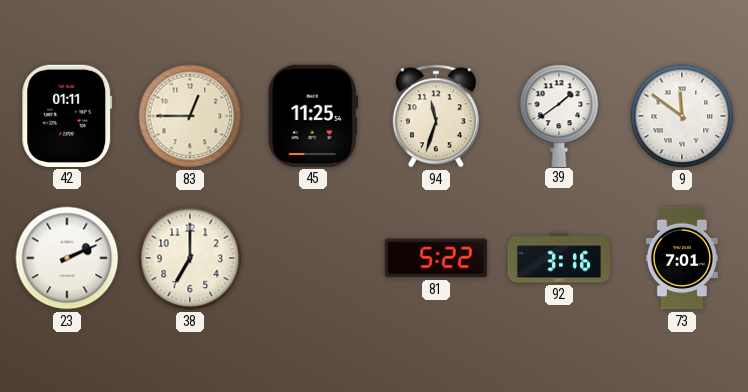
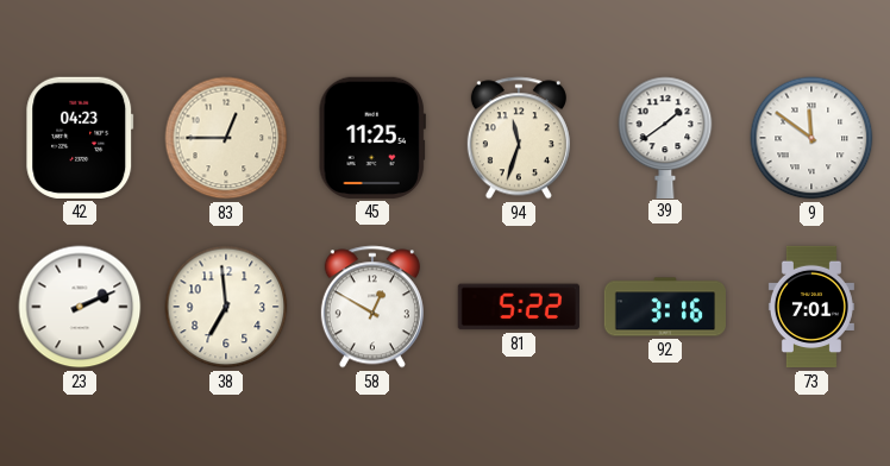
42: 01:11 -> 04:23 (80, 138)
38: 7:00 -> 6:59 (226, 307)
58: none -> 12:50 (372, 307)
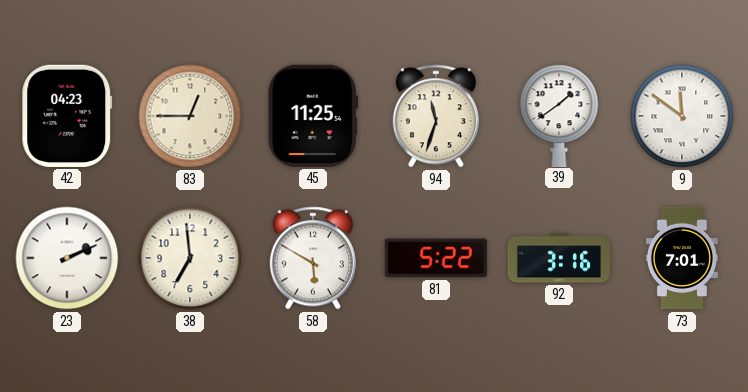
58: 12:50 -> 5:50 (313, 258)
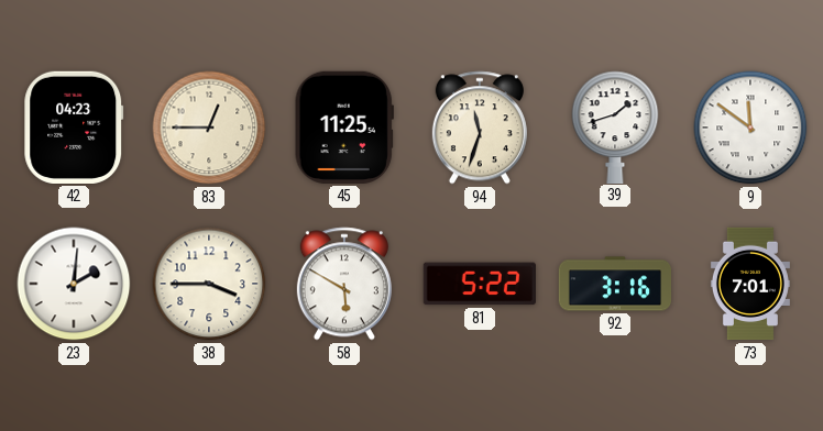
39: 1:39 -> 1:42 (615, 126)
23: 2:11 -> 2:01 (74, 284)
38: 6:59 -> 3:45 (209, 284)
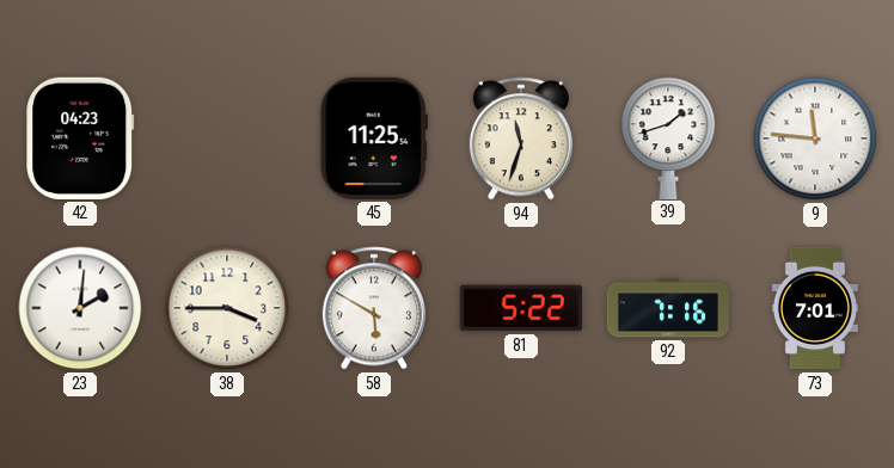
83: 12:45 -> none (209, 128)
9: 11:51 -> 11:46 (815, 138)
92: 3:16 -> 7:16 (667, 308)
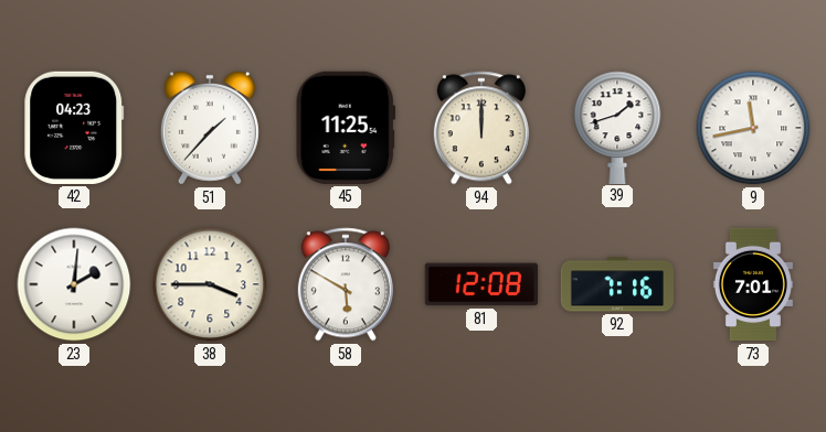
51: none -> 1:37 (210, 128)
94: 11:33 -> 12:00 (481, 128)
9: 11:46 -> 11:43 (753, 128)
81: 5:22 -> 12:08 (481, 284)
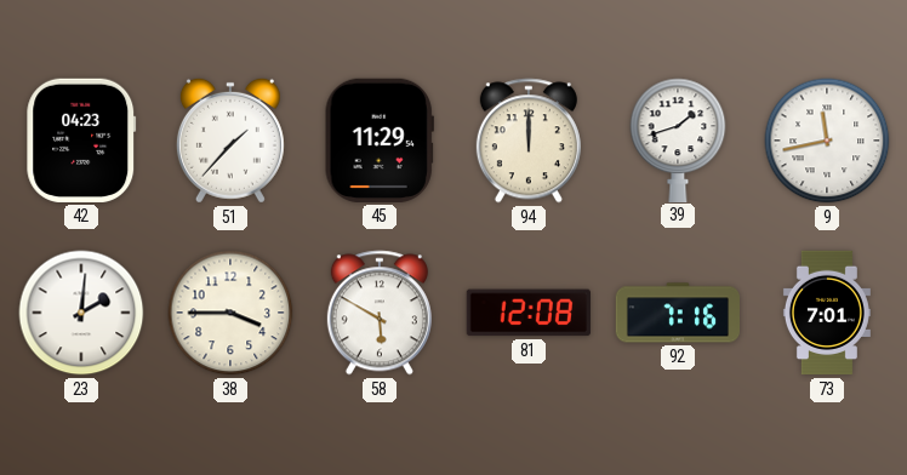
45: 11:25 -> 11:29 (380, 141)
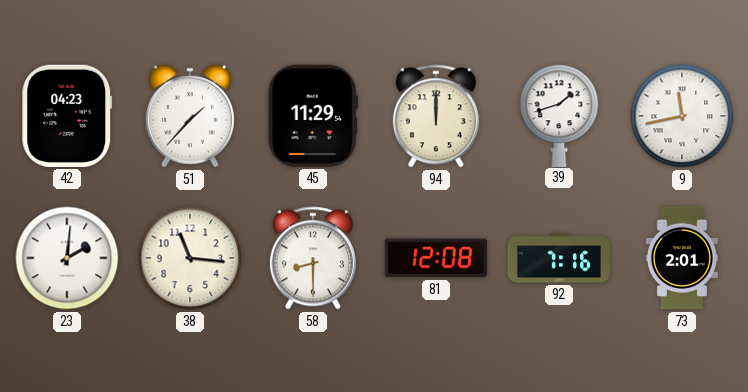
38: 3:45 -> 11:16 (190, 258)
58: 5:50 -> 8:30 (313, 258)
73: 7:01 -> 2:01 (682, 258)
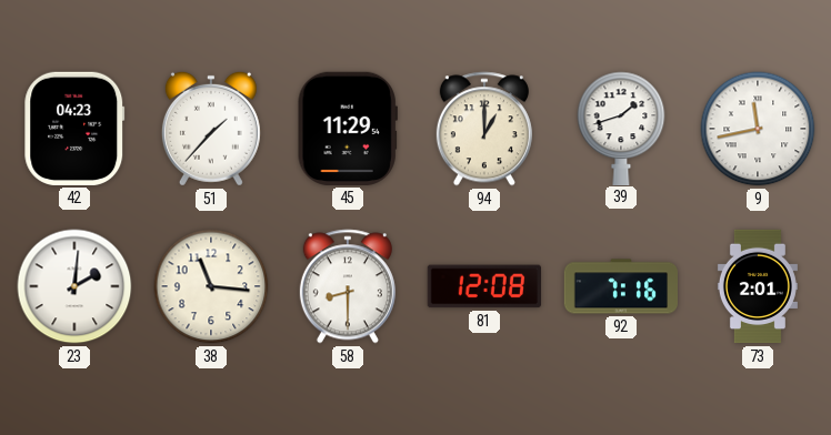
94: 12:00 -> 1:00 (484, 129)
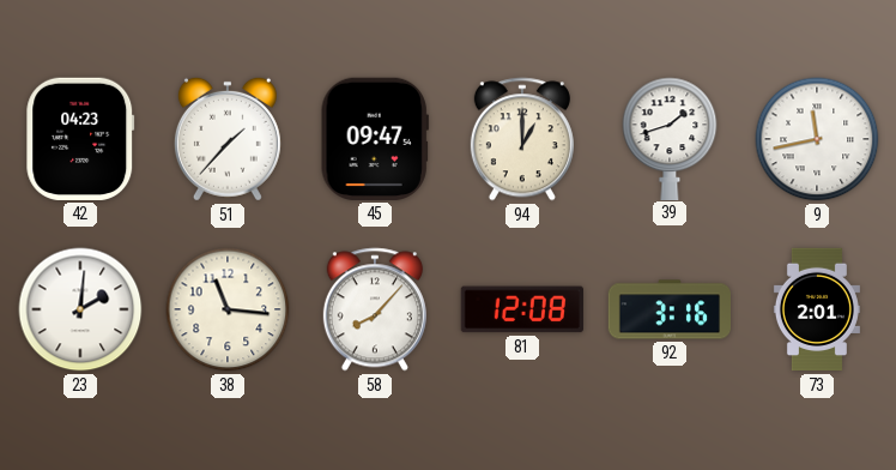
45: 11:29 -> 09:47 (375, 139)
58: 8:30 -> 8:07 (375, 309)
92: 7:16 -> 3:16 (668, 309)
